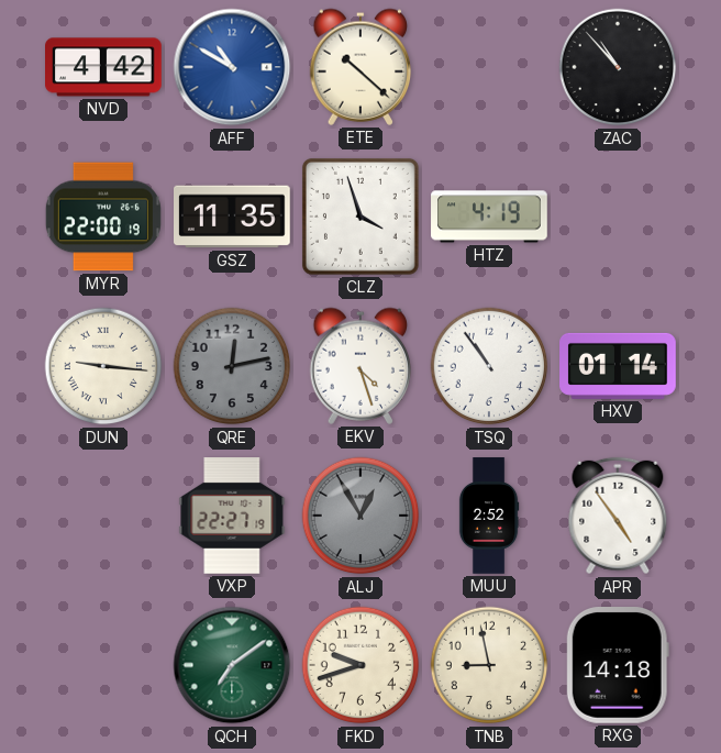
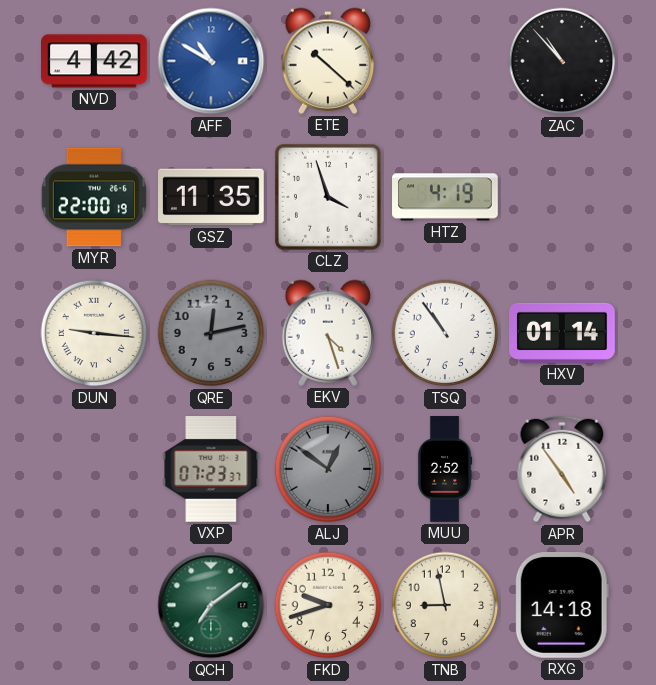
VXP: 22:27 -> 07:23 (211, 470)
ALJ: 12:55 -> 12:51 (328, 469)
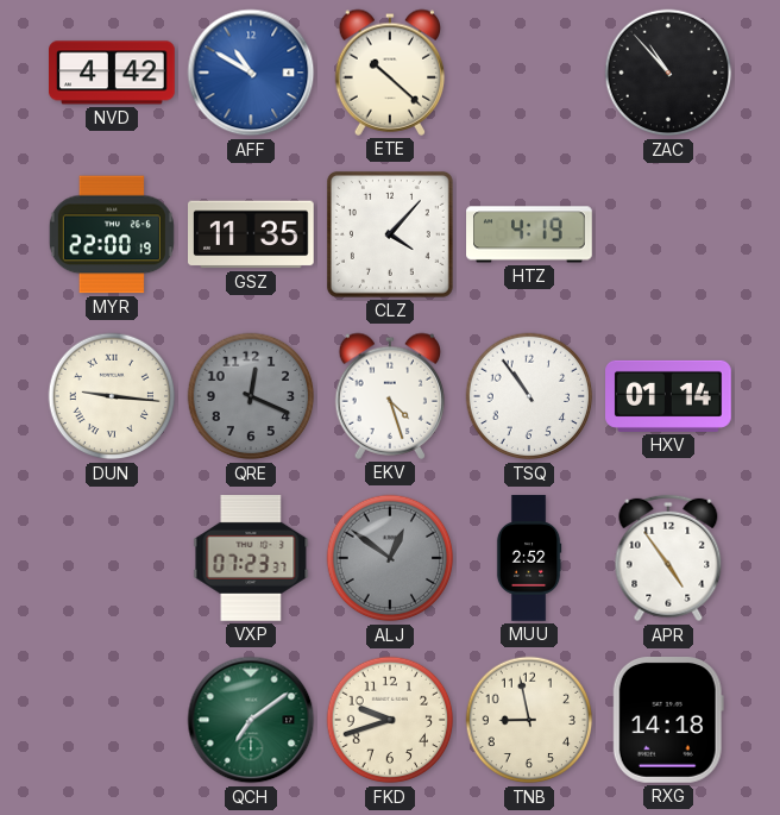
CLZ: 3:57 -> 4:07 (390, 234)
QRE: 12:13 -> 12:19 (251, 396)
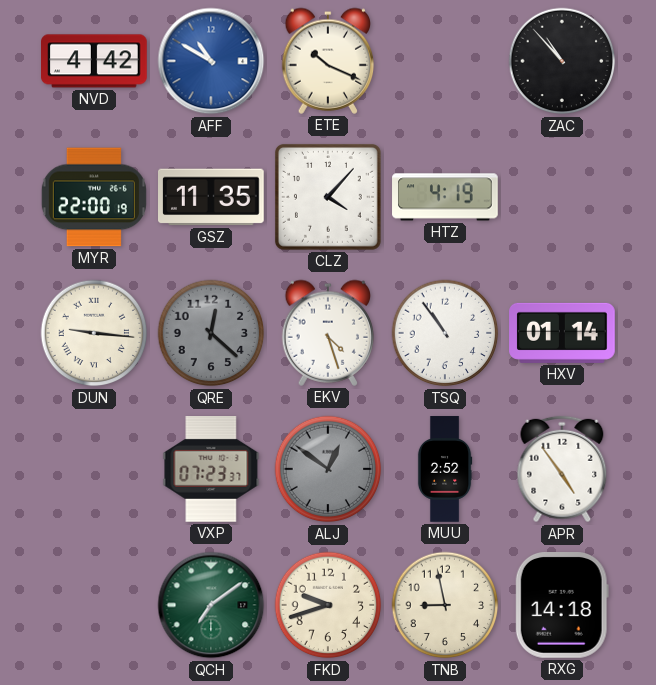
ETE: 10:22 -> 10:19 (328, 61)
QRE: 12:19 -> 12:22 (211, 333)
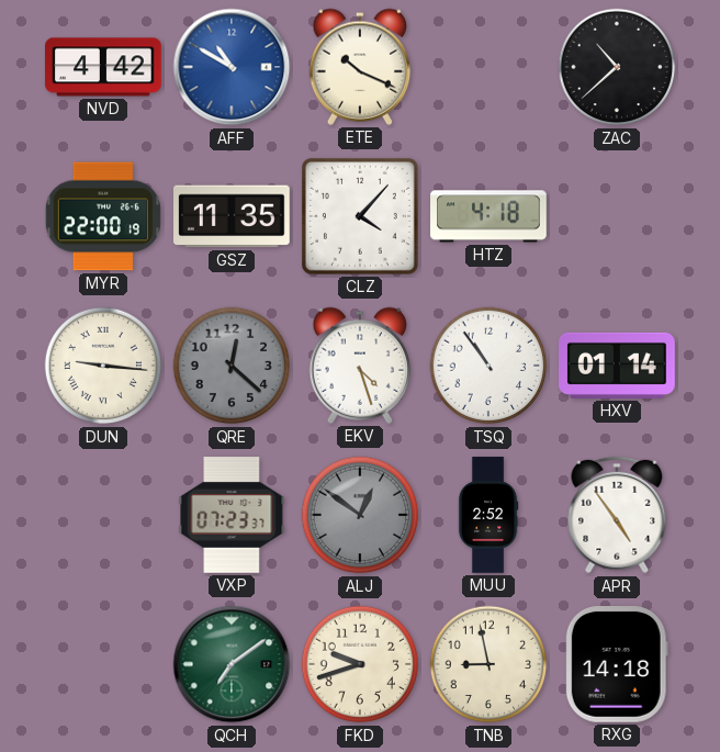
ZAC: 10:53 -> 10:38 (617, 67)
HTZ: 4:19 -> 4:18 (488, 216)
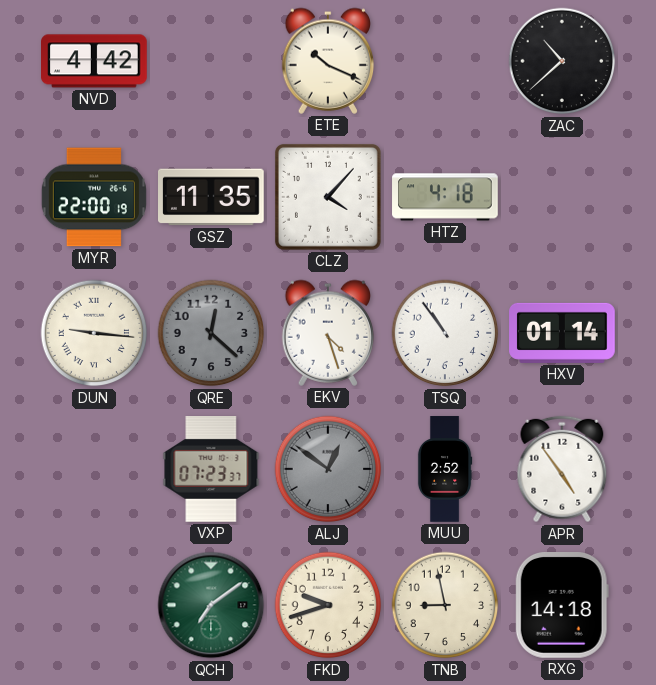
AFF: 10:50 -> none (232, 67)
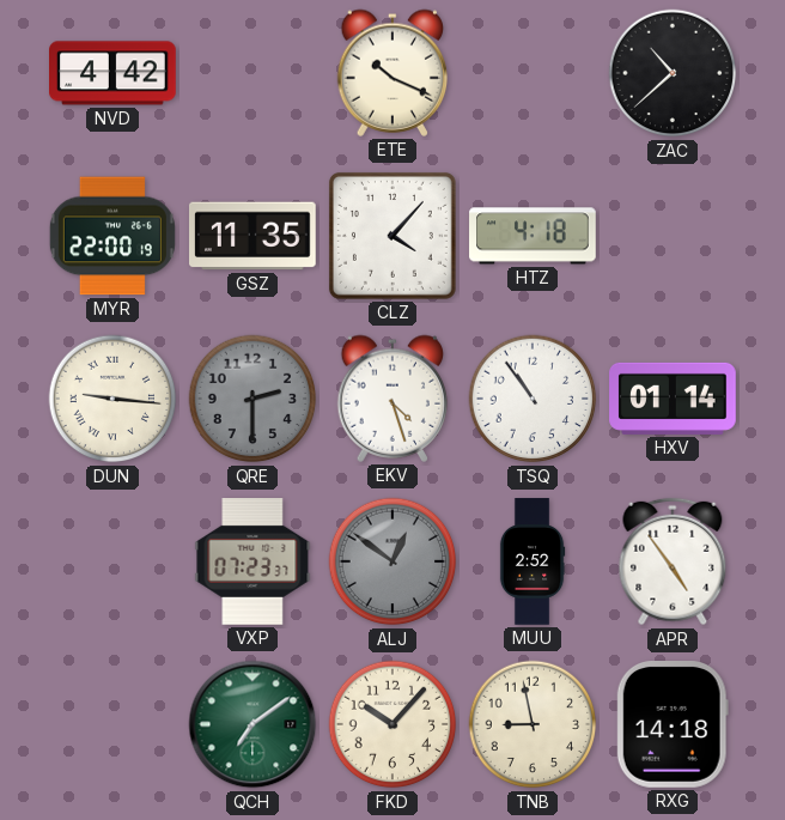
QRE: 12:22 -> 2:30 (252, 399)
FKD: 9:42 -> 10:07 (392, 724)
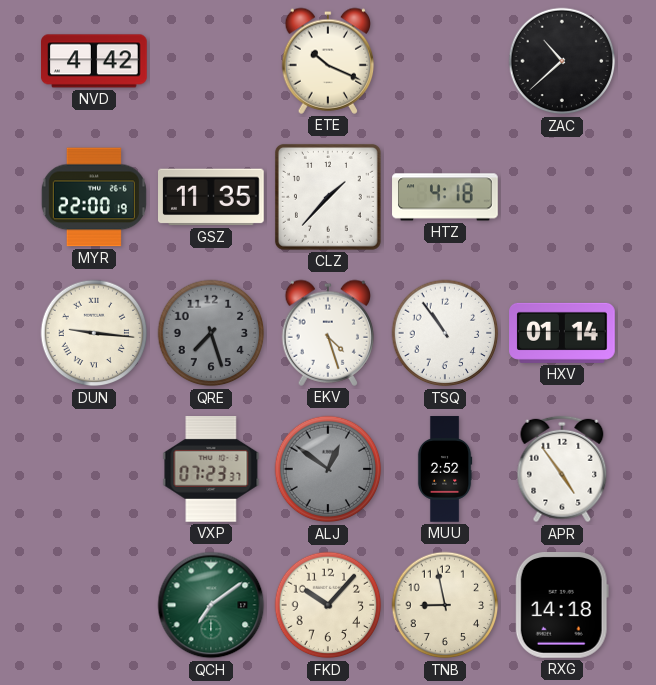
CLZ: 4:07 -> 1:37 (328, 197)
QRE: 2:30 -> 7:27 (211, 333)
